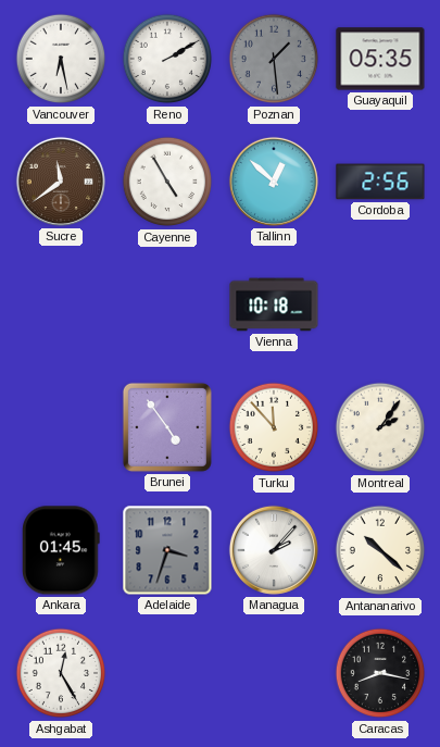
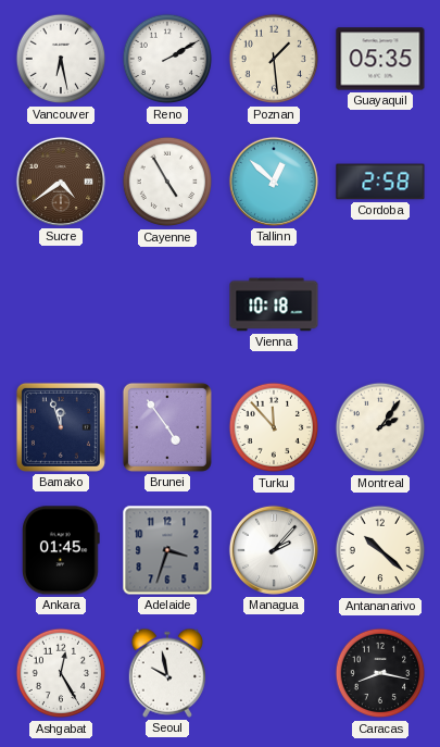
Poznan dial: grey -> cream (274, 59)
Sucre: 11:39 -> 4:39 (61, 182)
Cordoba: 2:56 -> 2:58 (380, 182)
Bamako: none -> 11:57 (61, 427)
Seoul: none -> 9:58 (166, 673)
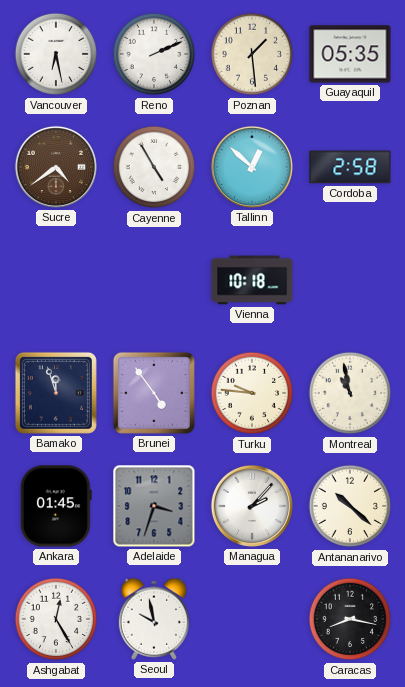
Reno: 2:10 -> 2:11 (154, 54)
Turku: 11:53 -> 9:46 (252, 393)
Montreal: 2:06 -> 10:58 (350, 393)
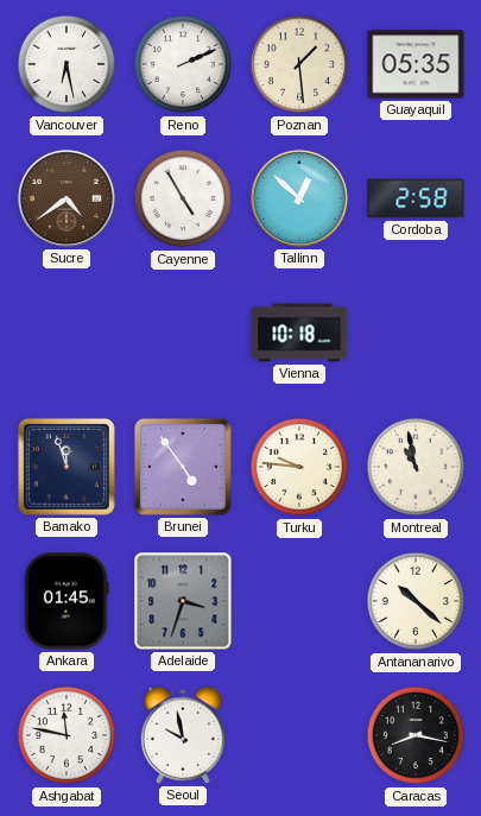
Managua: 2:07 -> none (252, 506)
Ashgabat: 12:25 -> 11:47 (67, 735)
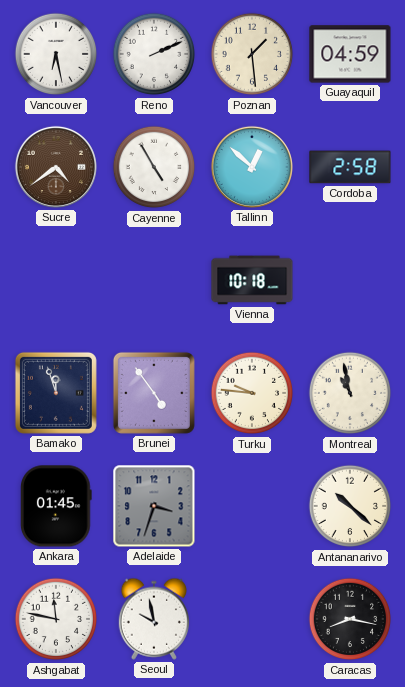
Guayaquil: 05:35 -> 04:59 (350, 54)
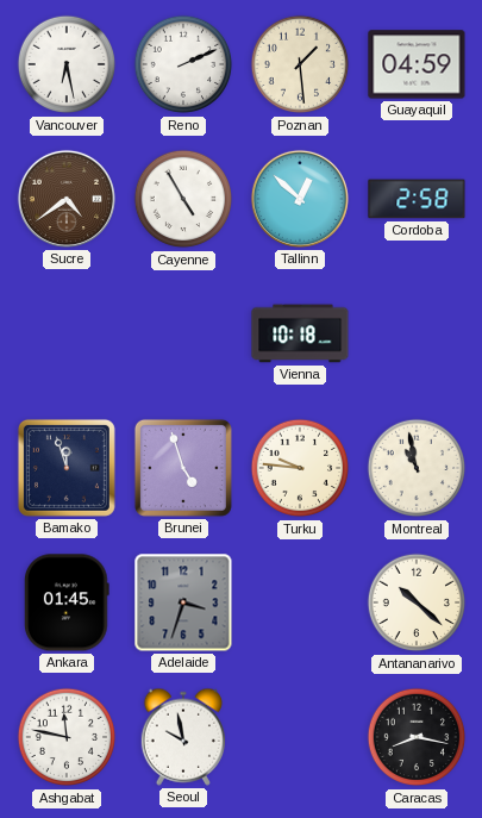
Brunei: 4:54 -> 4:57 (183, 468)
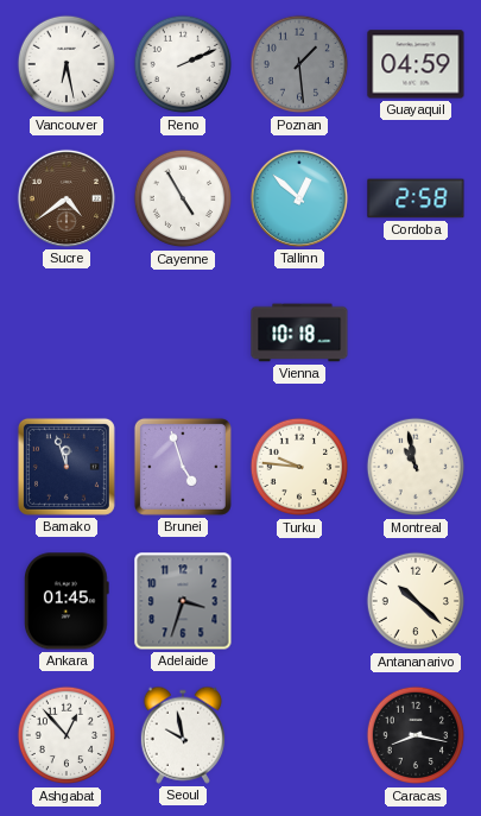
Poznan dial: cream -> grey (299, 64)
Ashgabat: 11:47 -> 12:53 (67, 735)
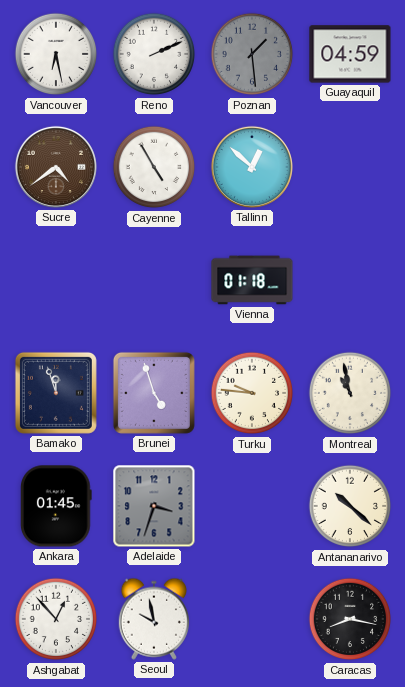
Cordoba: 2:58 -> none (416, 198)
Vienna: 10:18 -> 01:18 (252, 280)
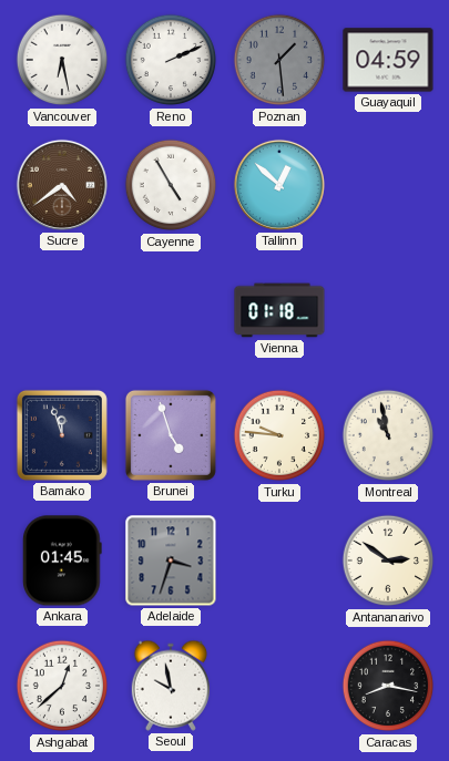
Antananarivo: 10:22 -> 2:51 (388, 561)
Ashgabat: 12:53 -> 12:38 (62, 686)
